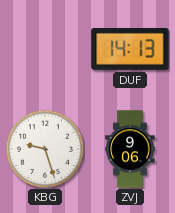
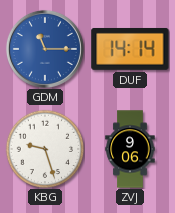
GDM: none -> 11:15 (45, 49)
DUF: 14:13 -> 14:14 (130, 49)
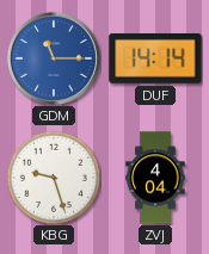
ZVJ: 9:06 -> 4:04 (155, 178)
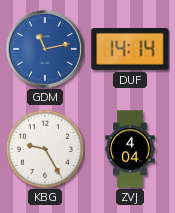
GDM: 11:15 -> 11:13 (45, 49)
KBG: 9:27 -> 9:25 (45, 149)
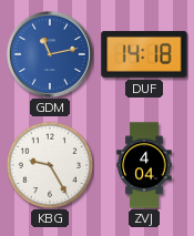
DUF: 14:14 -> 14:18 (144, 54)
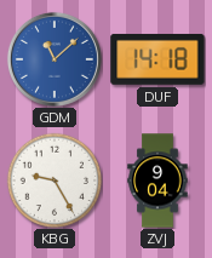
GDM: 11:13 -> 11:08 (55, 59)
ZVJ: 4:04 -> 9:04 (157, 180)
